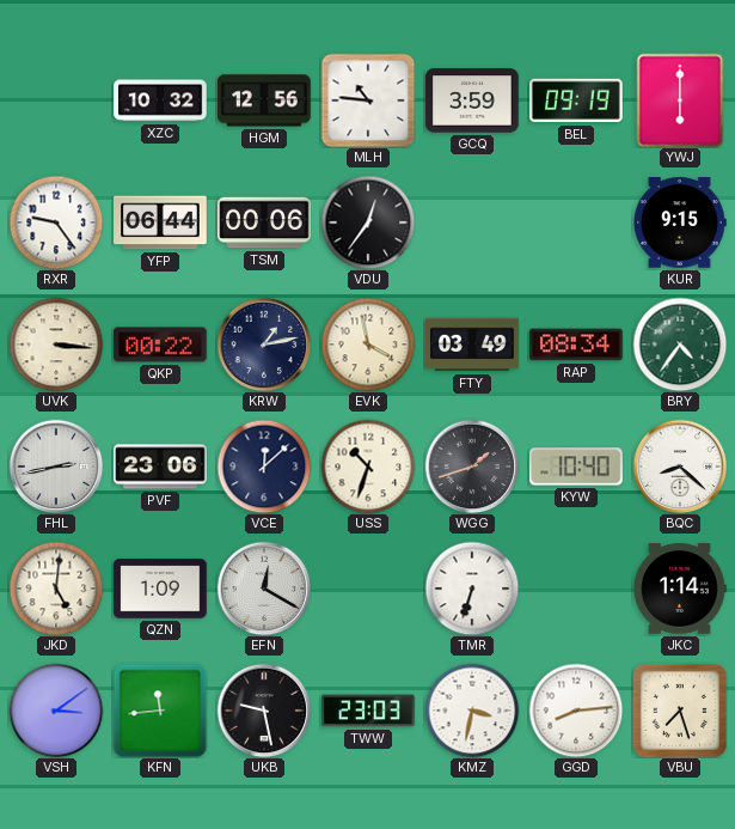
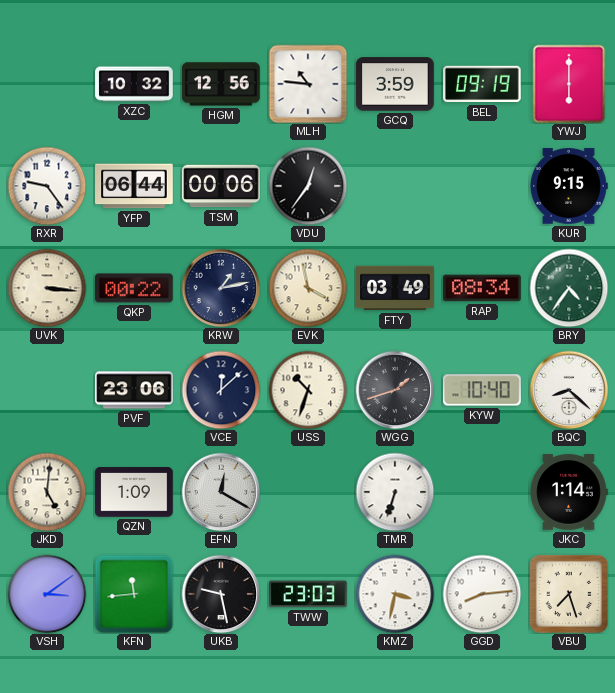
FHL: 2:43 -> none (56, 467)
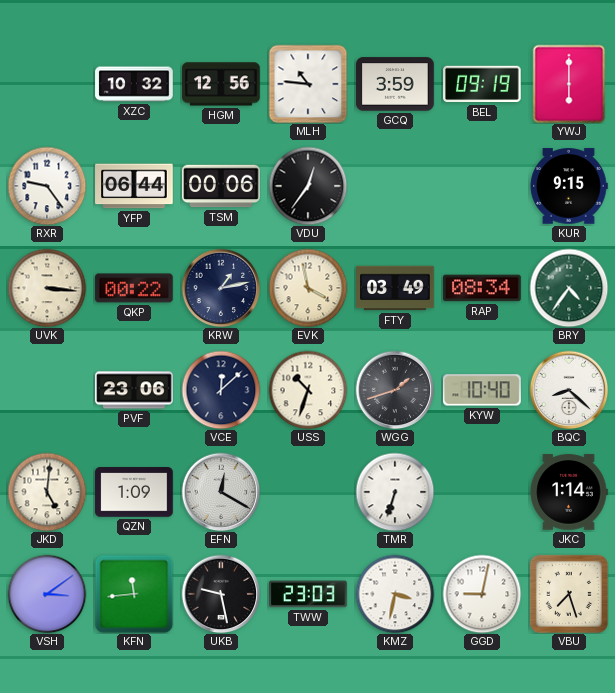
GGD: 8:14 -> 9:02 (482, 594)
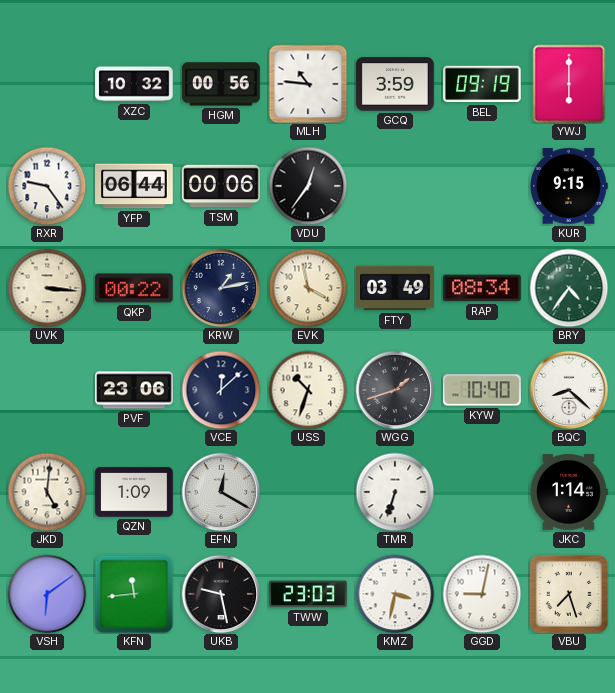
HGM: 12:56 -> 00:56 (221, 84)
VSH: 3:09 -> 6:09 (47, 594)
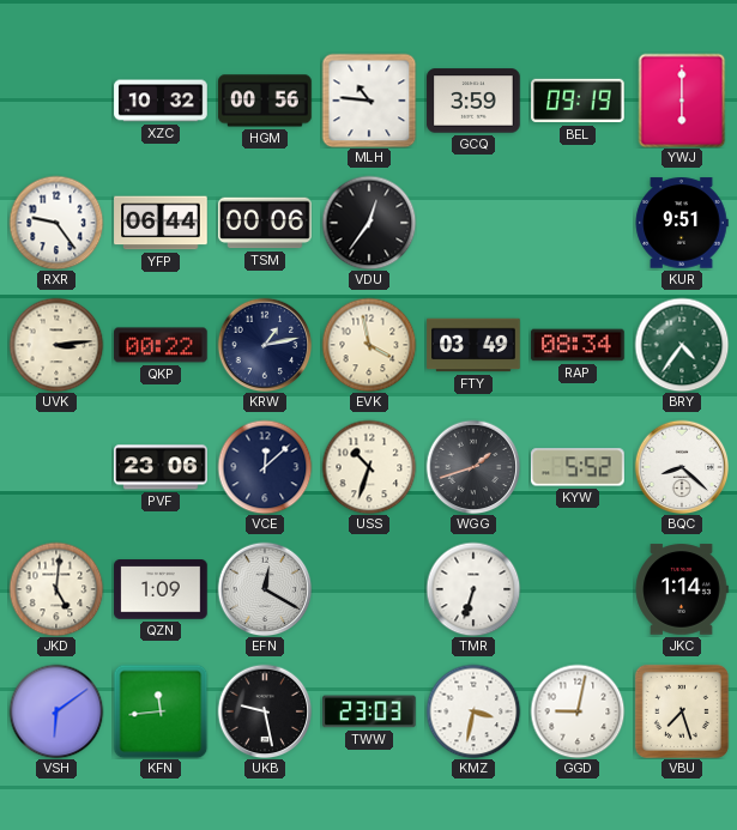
KUR: 9:15 -> 9:51 (682, 223)
UVK: 3:16 -> 3:14 (56, 345)
KYW: 10:40 -> 5:52 (579, 467)
